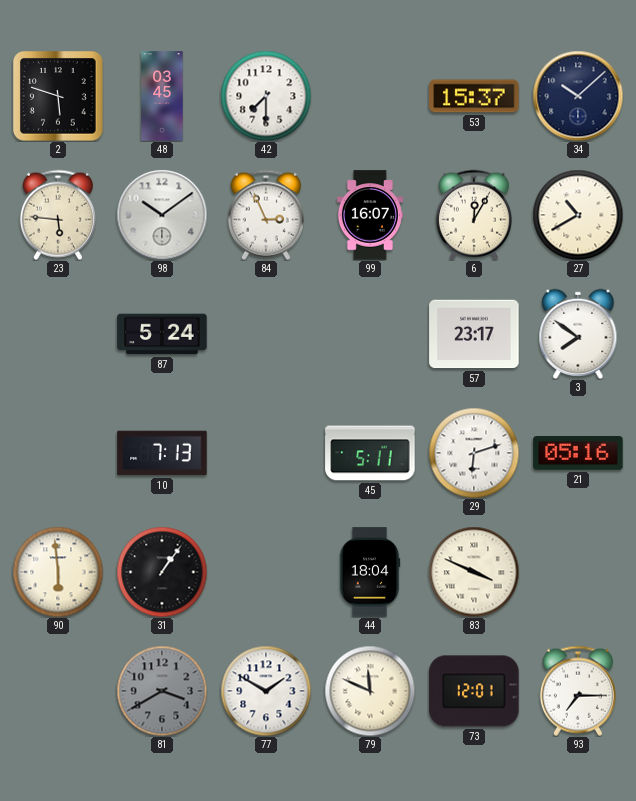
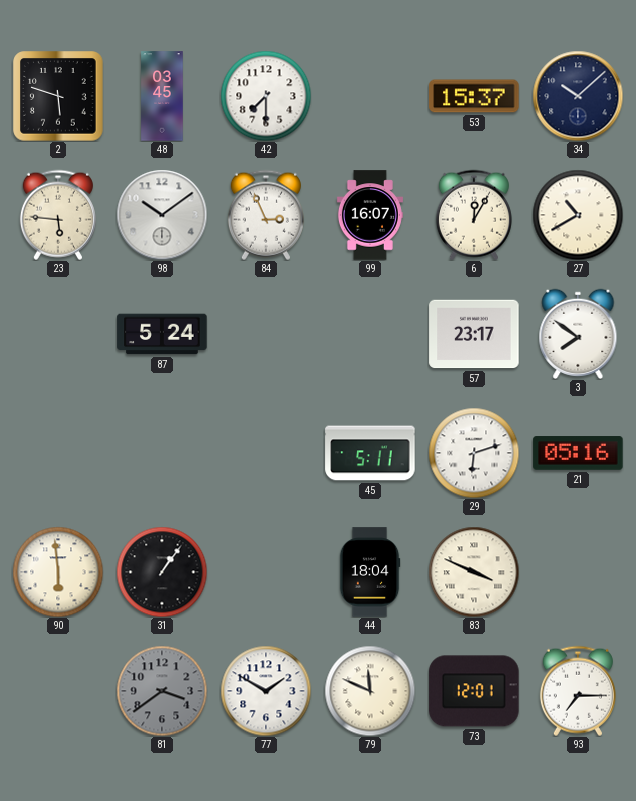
10: 7:13 -> none (162, 453)
81: 3:40 -> 3:39 (162, 691)
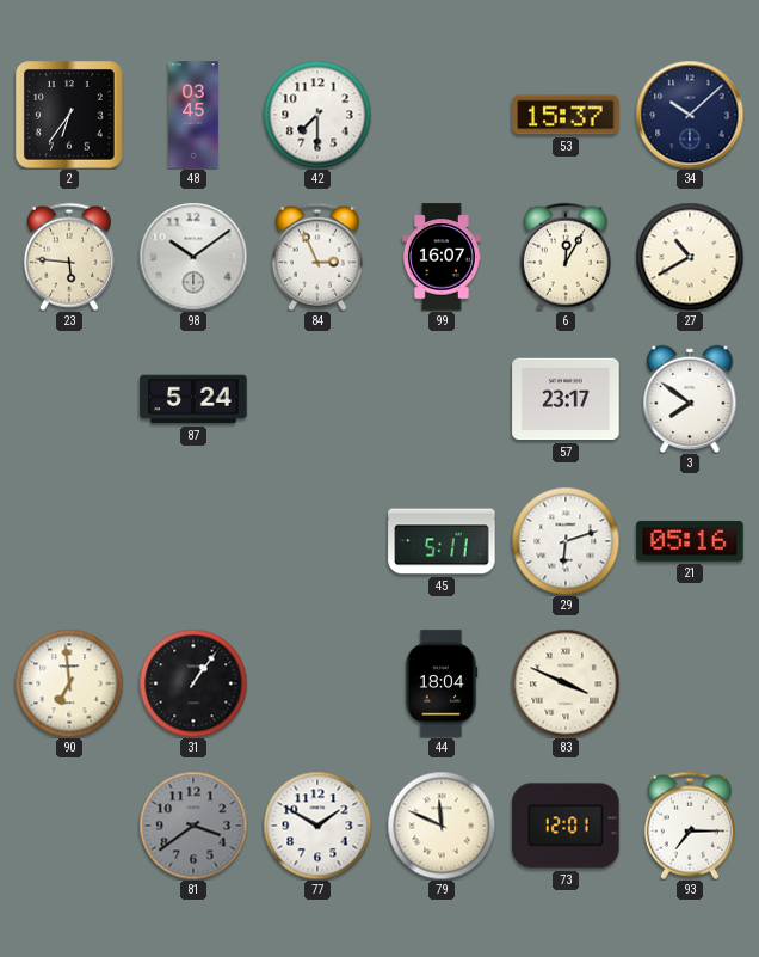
2: 5:48 -> 6:36 (69, 115)
90: 5:59 -> 6:59 (69, 683)
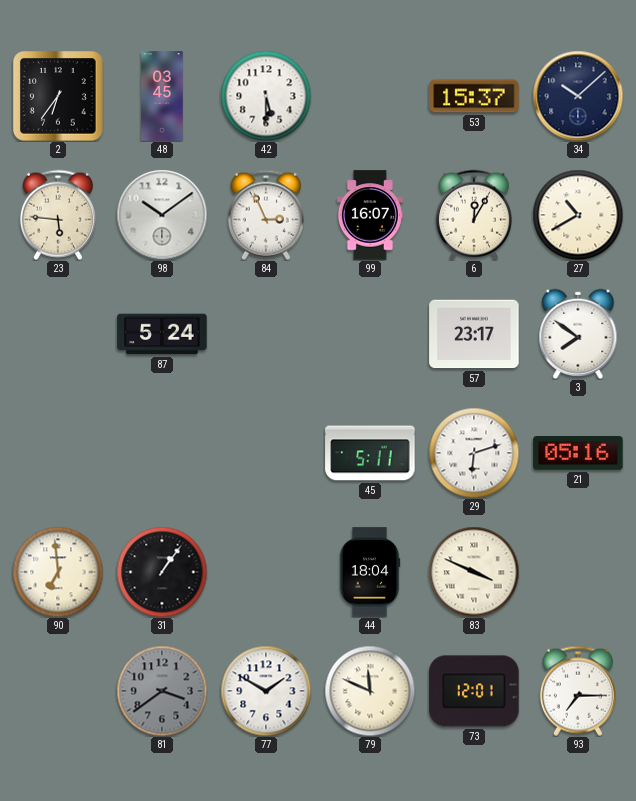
42: 7:30 -> 5:30 (266, 96)
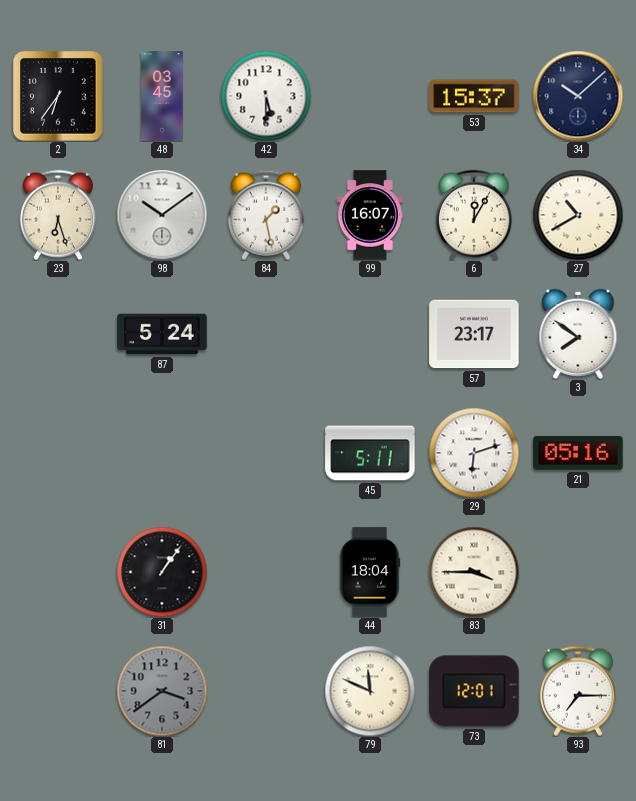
23: 5:46 -> 6:27 (58, 215)
84: 2:56 -> 1:28 (266, 215)
90: 6:59 -> none (58, 572)
83: 3:49 -> 3:45 (474, 572)
77: 1:50 -> none (266, 691)
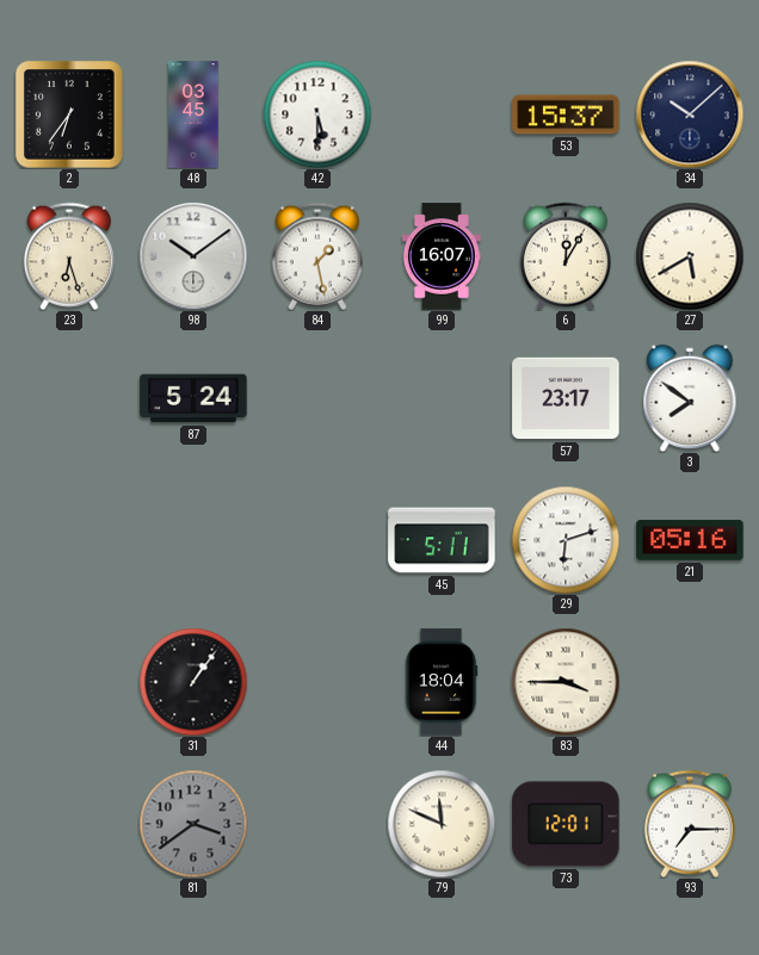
27: 10:40 -> 5:40 (690, 256)
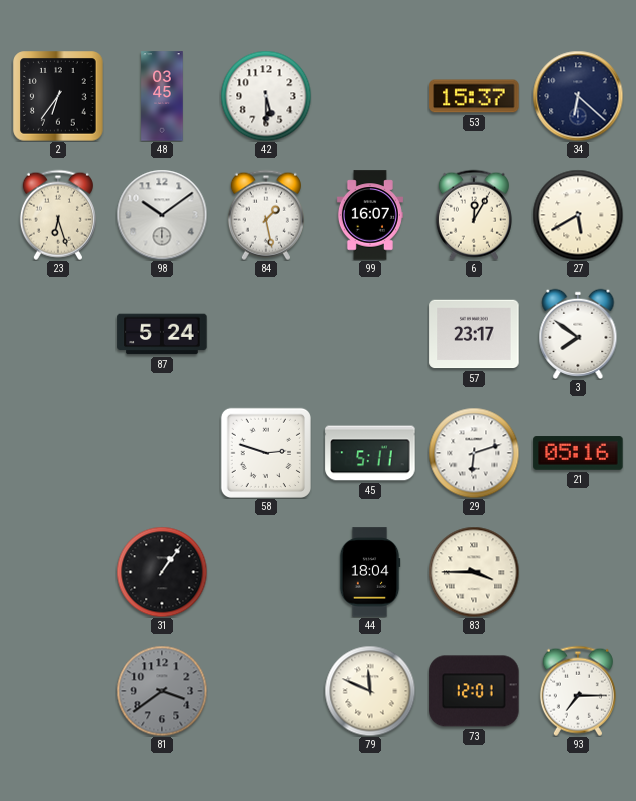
34: 10:08 -> 6:22 (578, 96)
58: none -> 2:48 (266, 453)
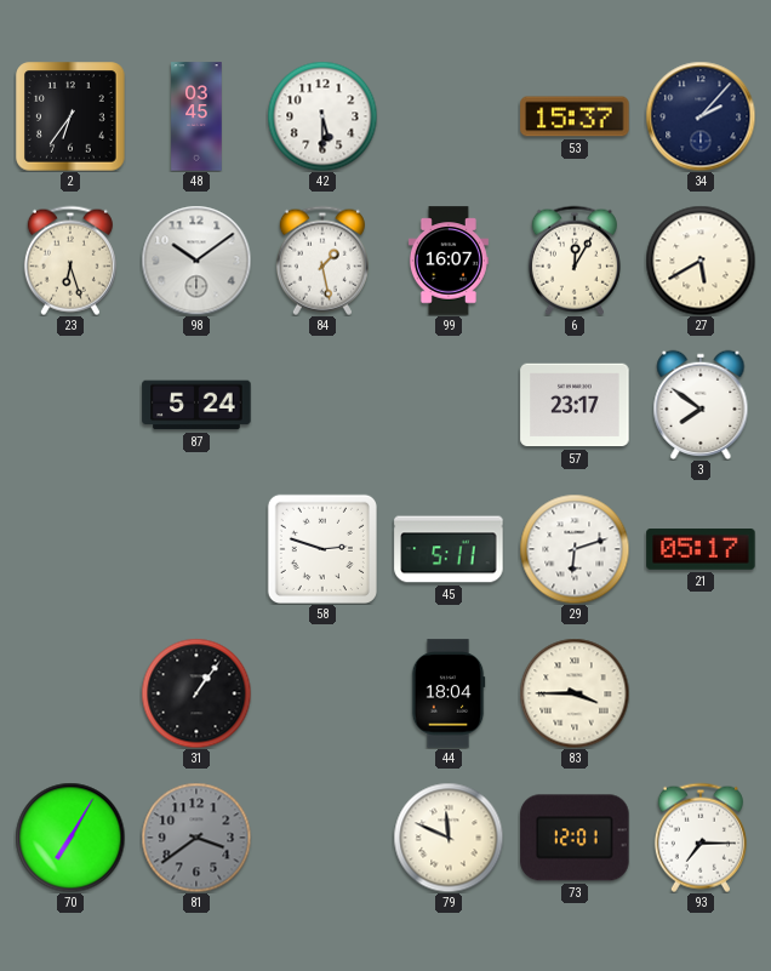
34: 6:22 -> 2:07 (701, 116)
21: 05:16 -> 05:17 (701, 549)
70: none -> 7:05 (70, 838)
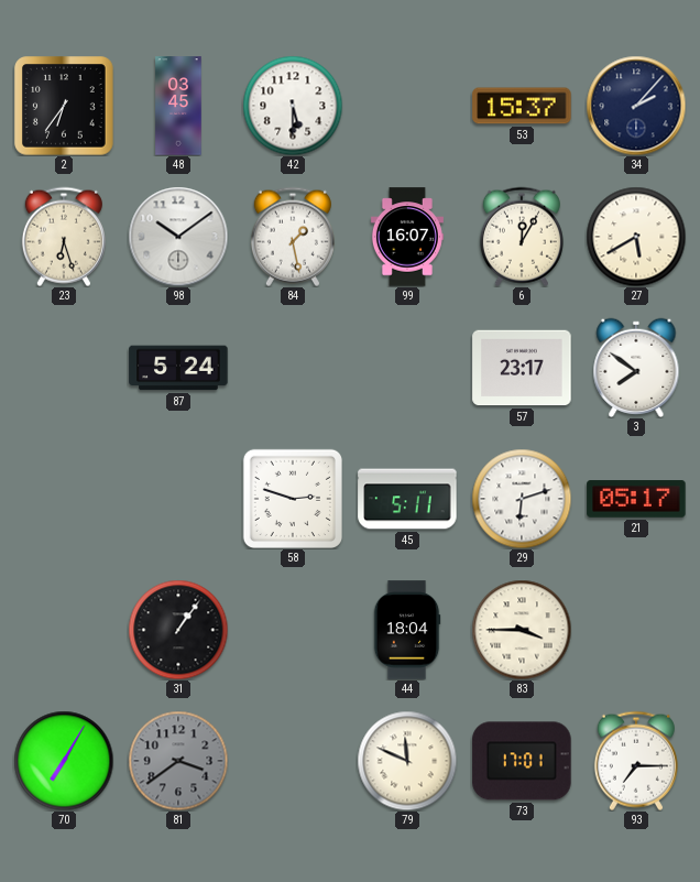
73: 12:01 -> 17:01 (522, 761)
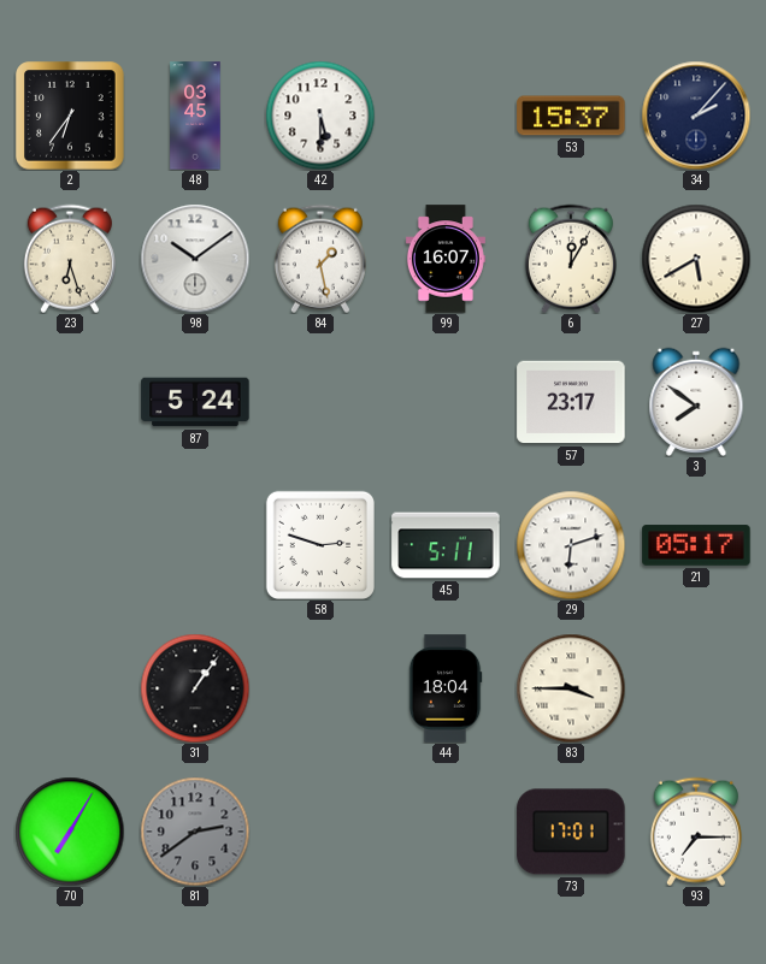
81: 3:39 -> 2:39 (195, 832)
79: 11:49 -> none (407, 761)
